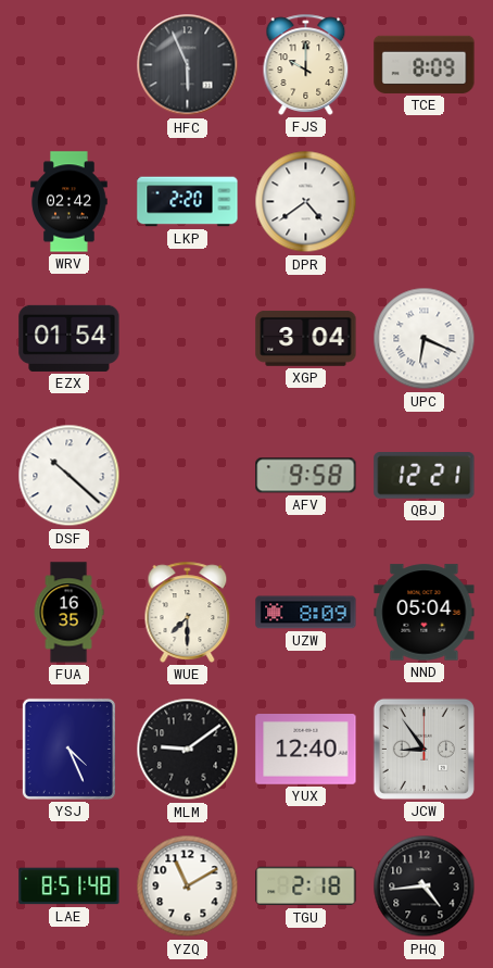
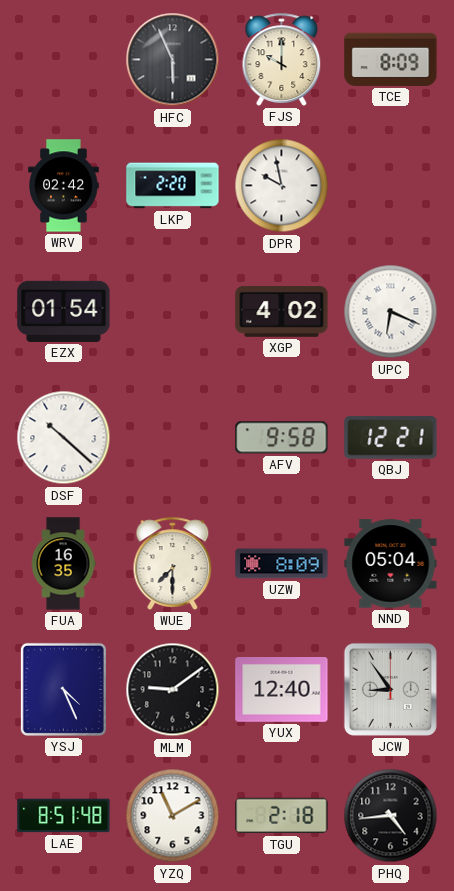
DPR: 4:39 -> 9:58 (282, 186)
XGP: 3:04 -> 4:02 (282, 311)
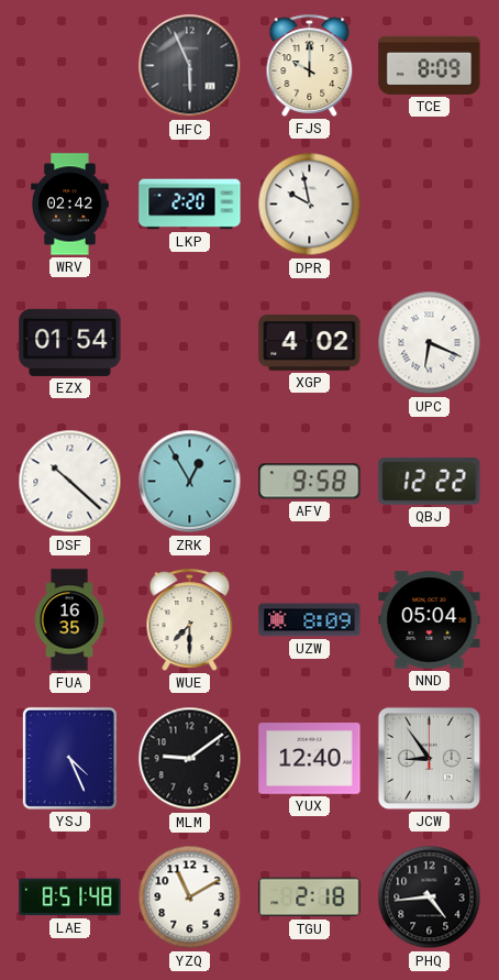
ZRK: none -> 12:55 (190, 482)
QBJ: 12:21 -> 12:22 (430, 482)
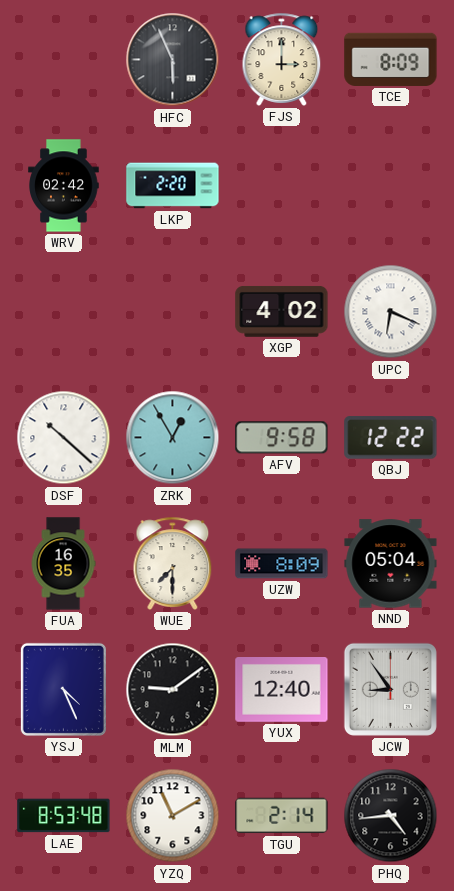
FJS: 10:00 -> 3:00 (282, 59)
DPR: 9:58 -> none (310, 205)
EZX: 01:54 -> none (70, 342)
LAE: 8:51 -> 8:53 (64, 816)
TGU: 2:18 -> 2:14 (282, 816)
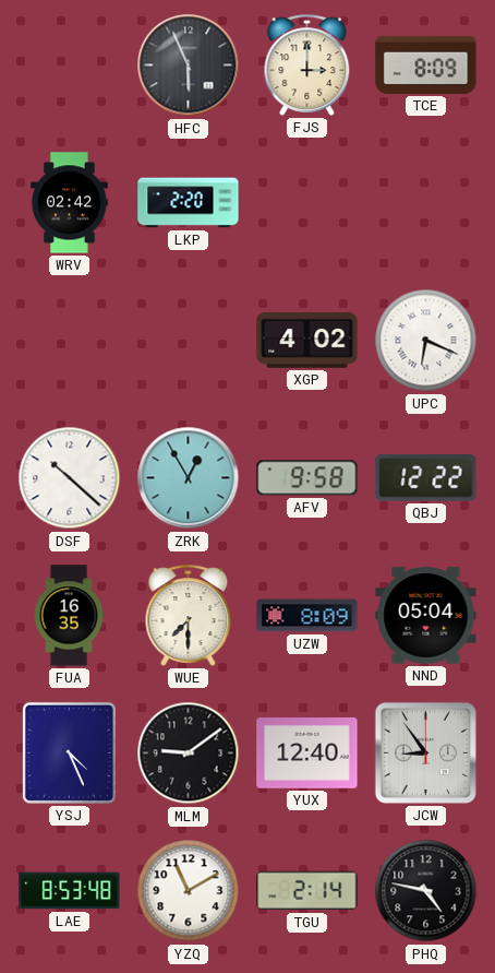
PHQ: 4:44 -> 4:47 (426, 891)
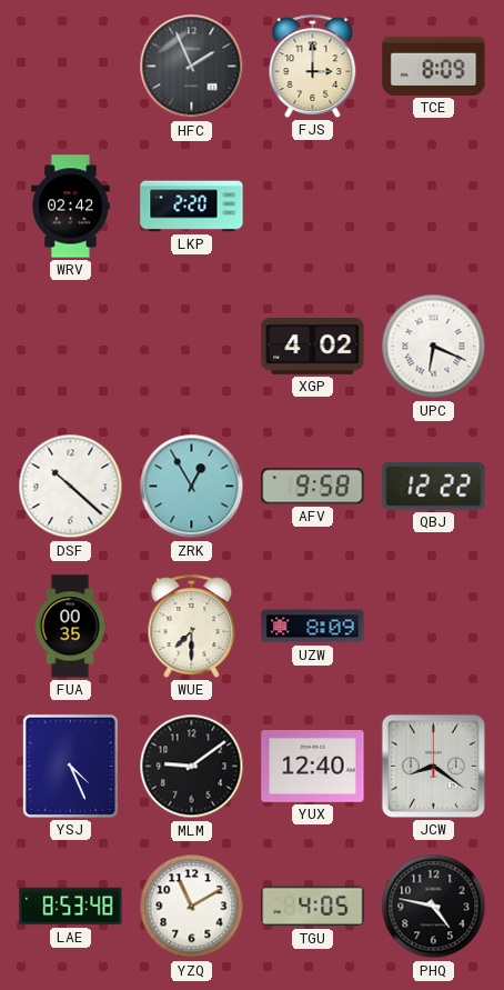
HFC: 5:56 -> 1:56 (192, 67)
FUA: 16:35 -> 00:35 (70, 627)
NND: 05:04 -> none (426, 616)
JCW: 8:54 -> 8:21 (433, 766)
TGU: 2:14 -> 4:05 (313, 907)
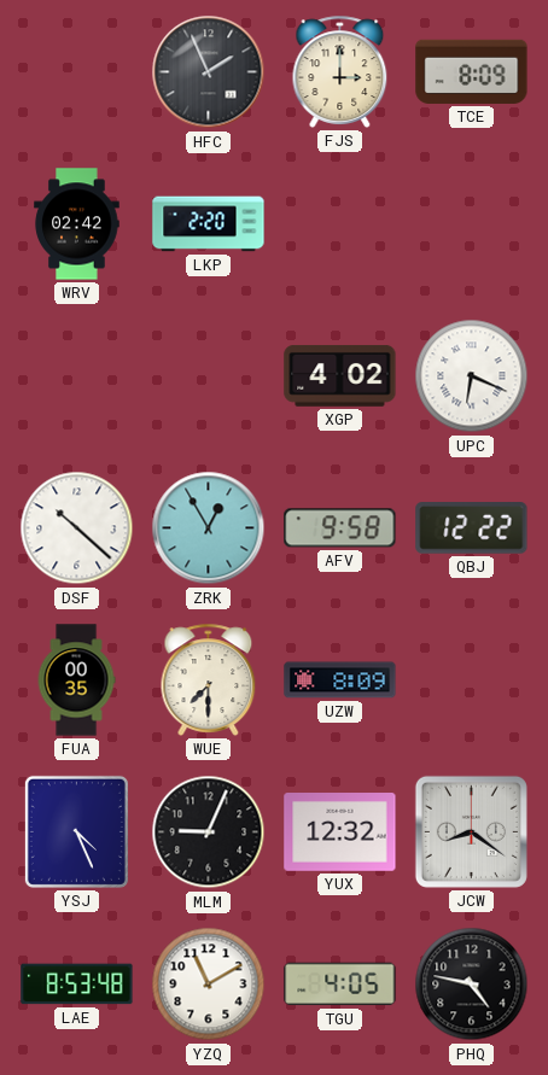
MLM: 9:09 -> 9:04 (209, 832)
YUX: 12:40 -> 12:32 (340, 832)
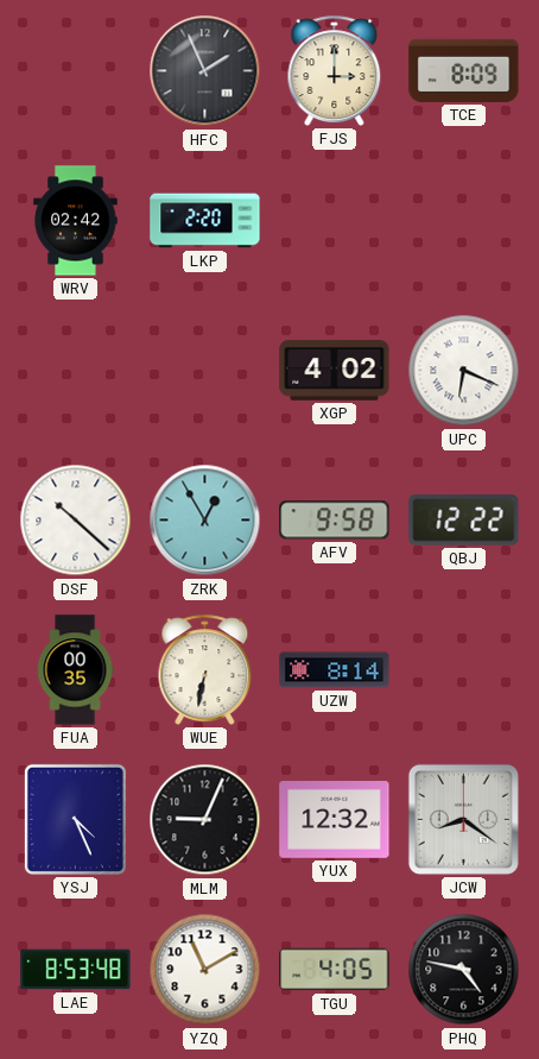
WUE: 7:30 -> 6:32 (205, 669)
UZW: 8:09 -> 8:14 (335, 670)
